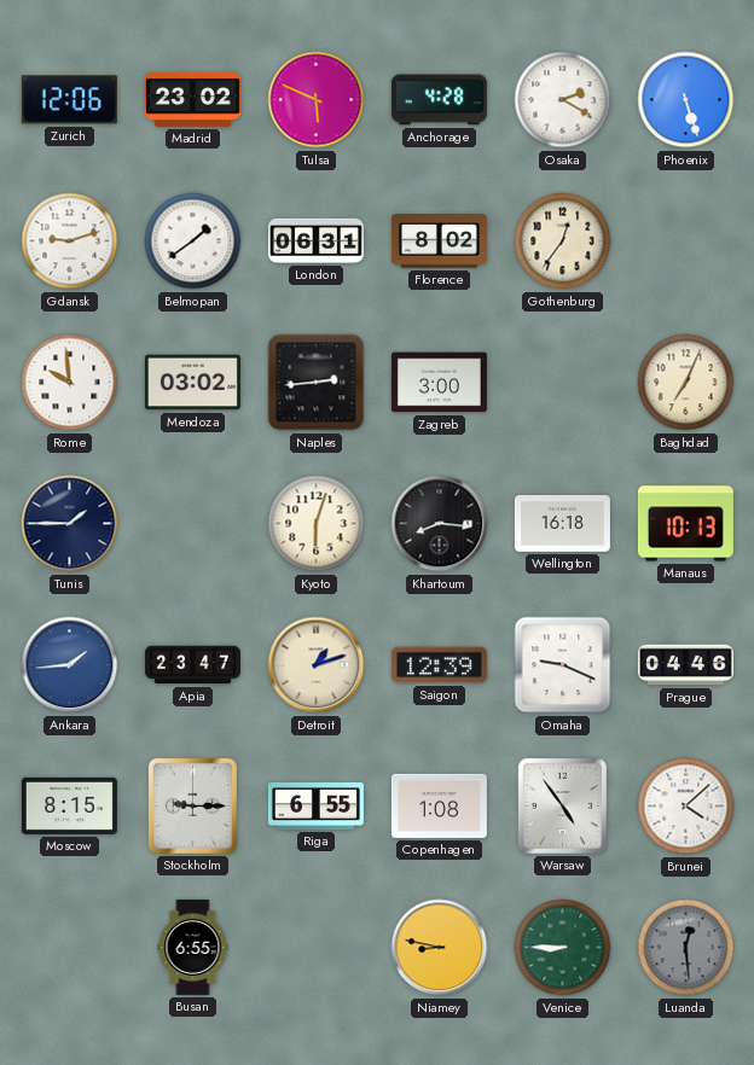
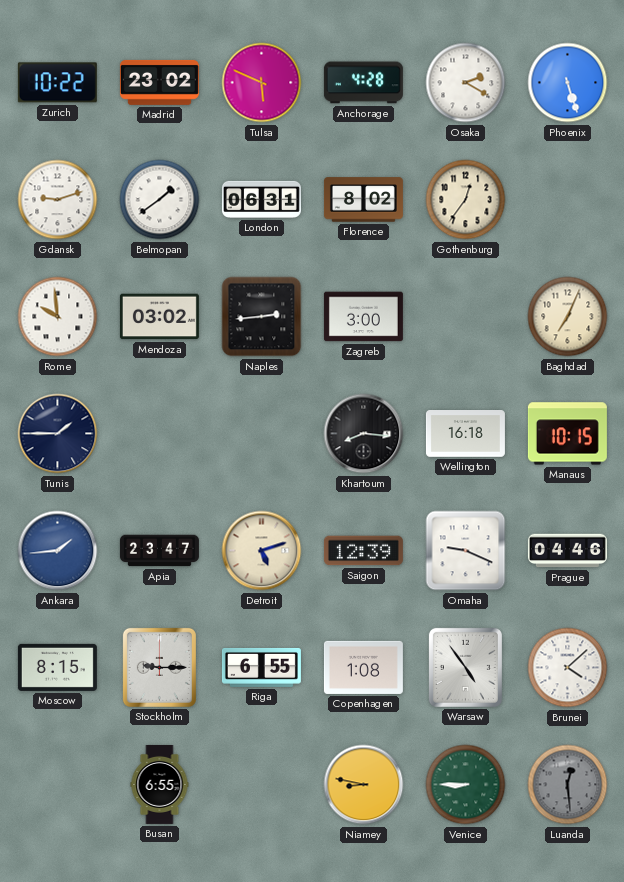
Zurich: 12:06 -> 10:22 (57, 83)
Kyoto: 6:03 -> none (317, 524)
Manaus: 10:13 -> 10:15 (567, 434)
Detroit: 1:12 -> 5:12 (262, 551)
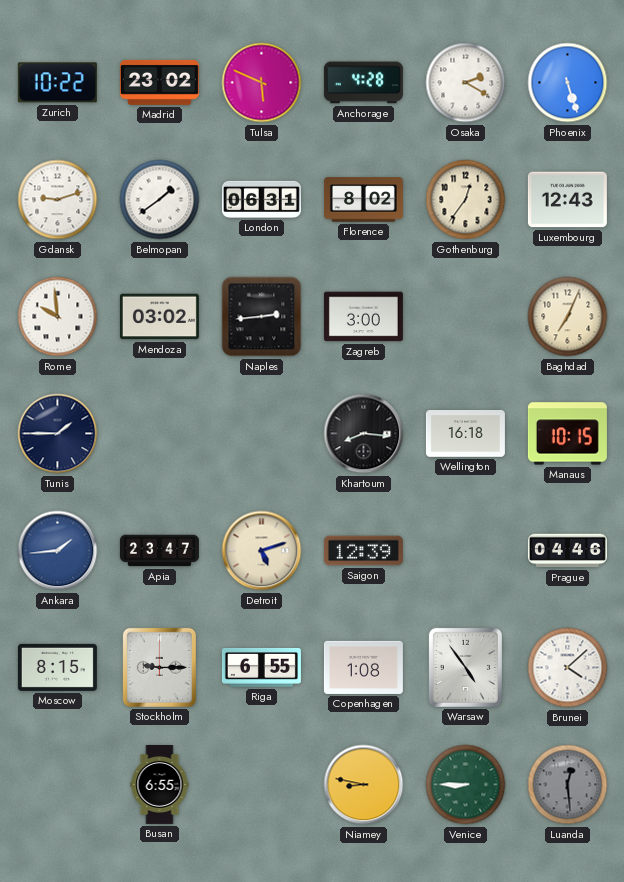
Luxembourg: none -> 12:43 (567, 200)
Omaha: 9:19 -> none (466, 551)
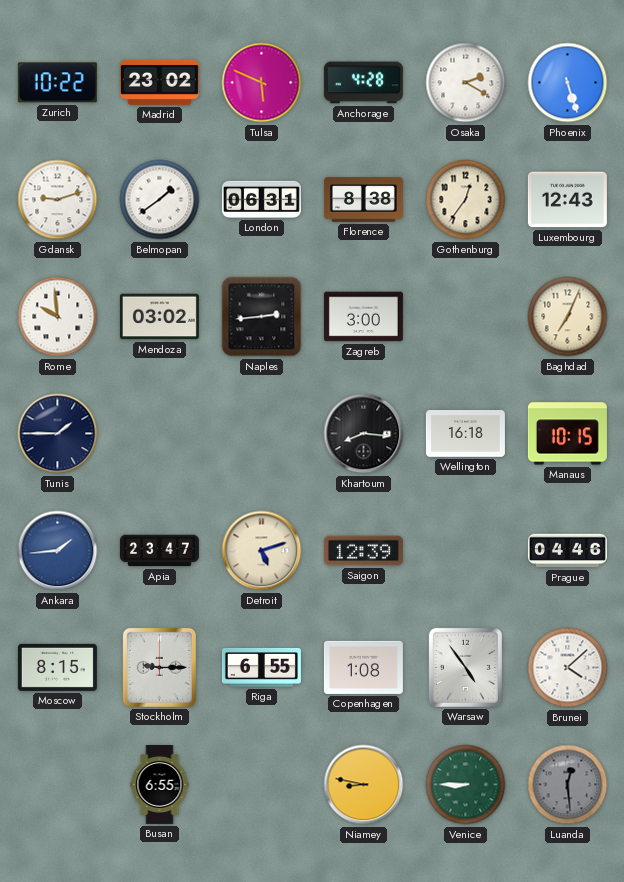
Florence: 8:02 -> 8:38 (363, 200)
